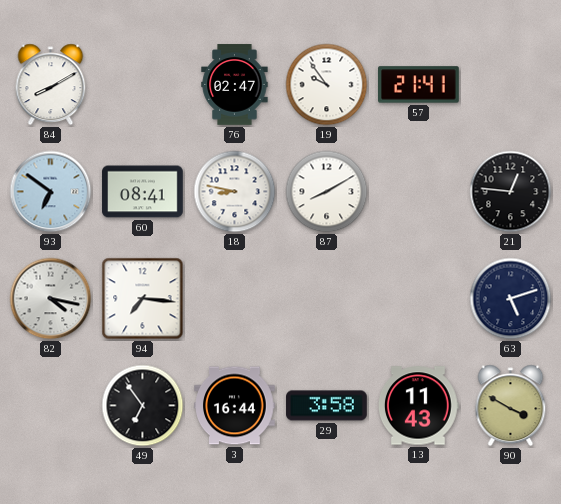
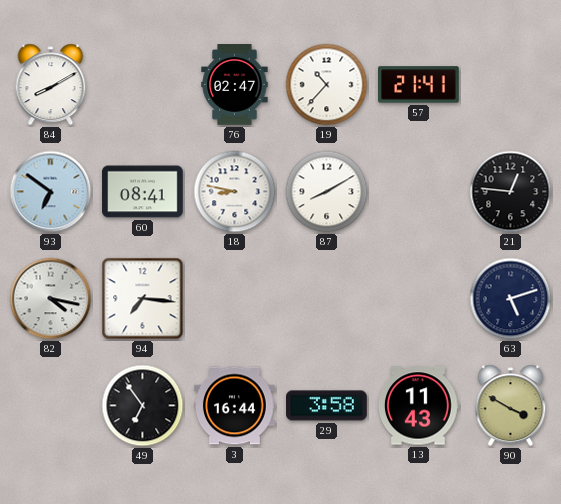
19: 9:54 -> 10:37 (327, 85)
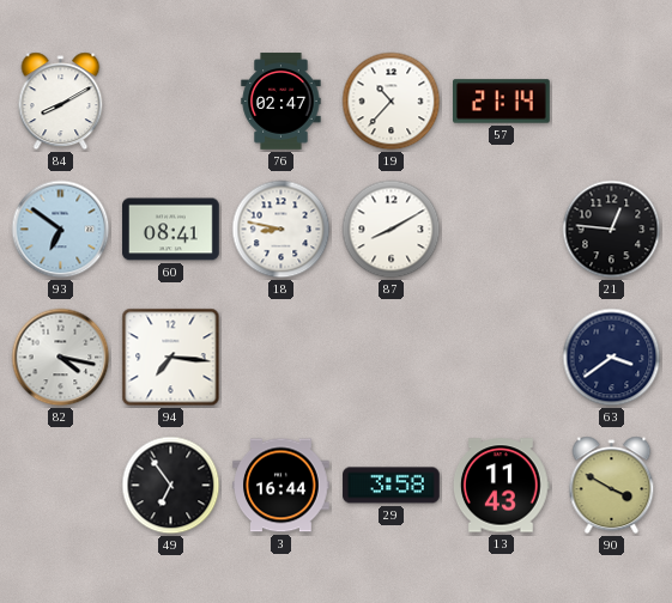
57: 21:41 -> 21:14 (502, 102)
63: 5:12 -> 3:39 (612, 358)
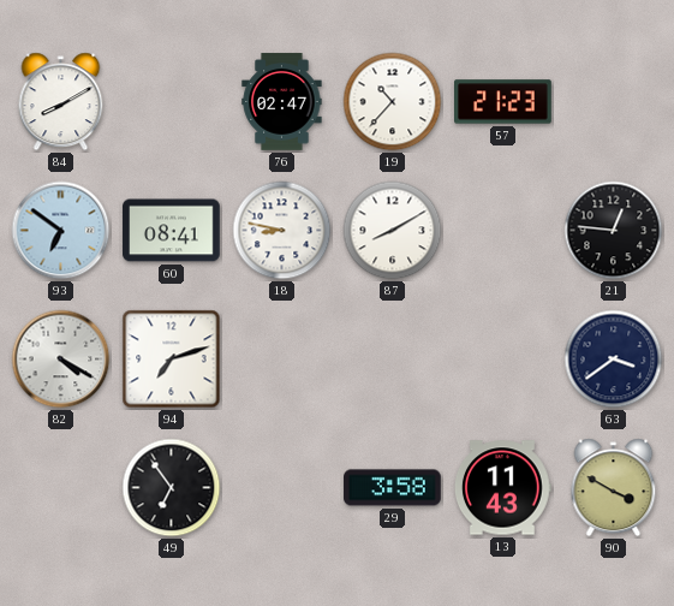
57: 21:14 -> 21:23 (503, 102)
82: 4:17 -> 4:20 (61, 360)
94: 7:16 -> 7:12 (172, 360)
3: 16:44 -> none (281, 486)
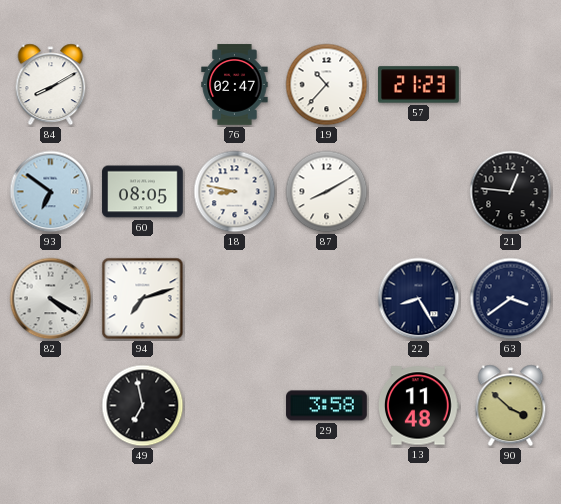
60: 08:41 -> 08:05 (143, 192)
22: none -> 8:25 (419, 299)
49: 6:54 -> 6:58 (143, 406)
13: 11:43 -> 11:48 (418, 406)
90: 3:50 -> 3:52 (511, 406)
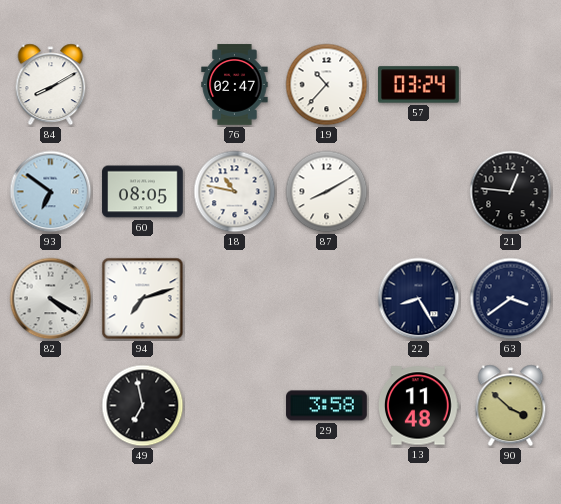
57: 21:23 -> 03:24 (419, 85)
18: 8:47 -> 10:47 (235, 192)
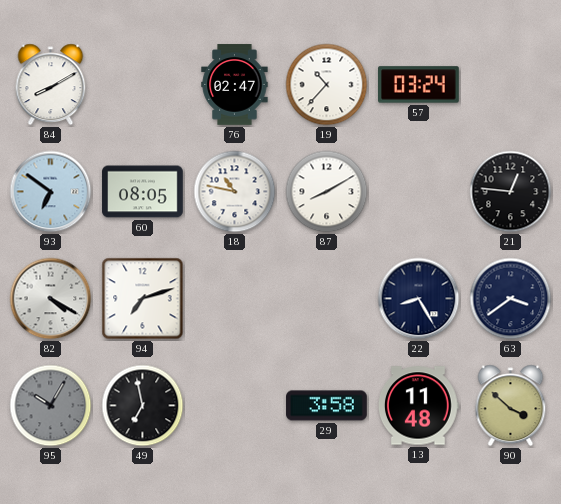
95: none -> 10:05 (51, 406)
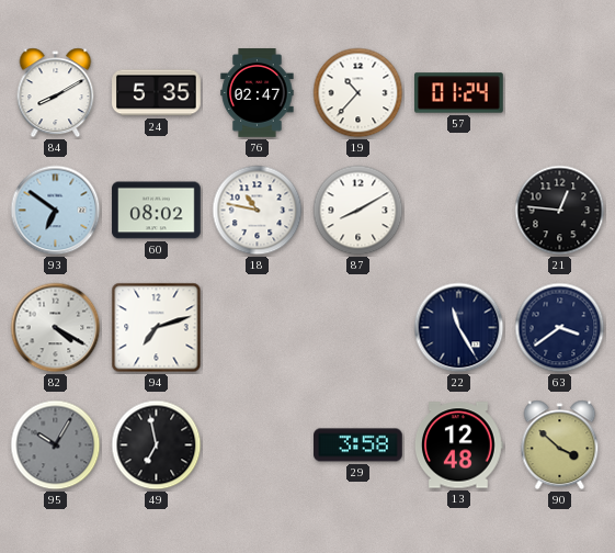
24: none -> 5:35 (157, 93)
57: 03:24 -> 01:24 (459, 93)
60: 08:05 -> 08:02 (157, 211)
22: 8:25 -> 11:25 (459, 328)
13: 11:48 -> 12:48 (458, 445)
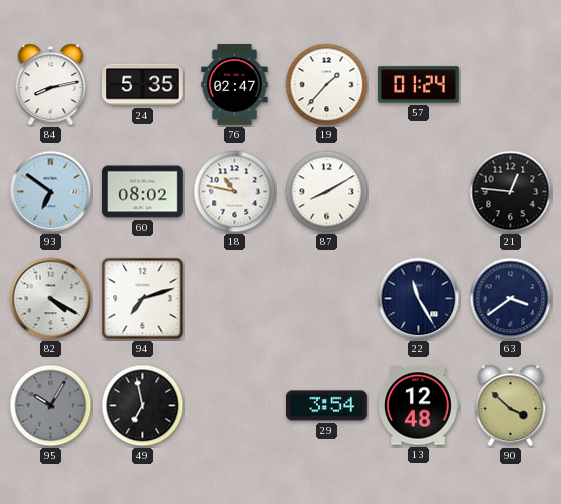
84: 8:10 -> 8:13 (51, 85)
19: 10:37 -> 1:37 (327, 85)
29: 3:58 -> 3:54 (327, 406)
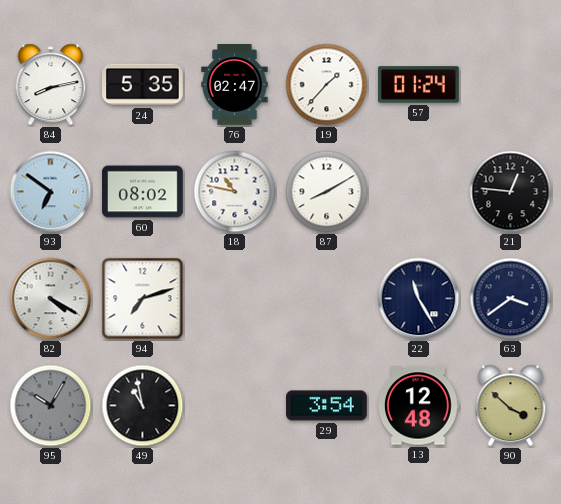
49: 6:58 -> 10:58 (143, 406)
